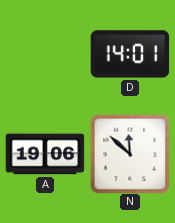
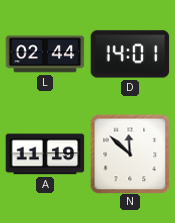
L: none -> 02:44 (45, 54)
A: 19:06 -> 11:19 (45, 154)
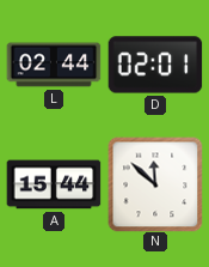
D: 14:01 -> 02:01 (155, 65)
A: 11:19 -> 15:44 (54, 184)
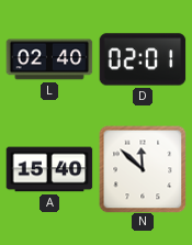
L: 02:44 -> 02:40 (49, 59)
A: 15:44 -> 15:40 (49, 169)
